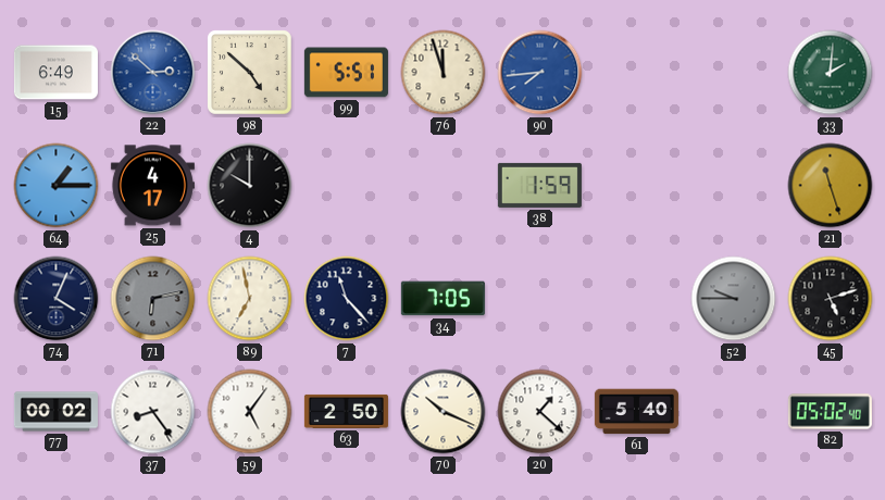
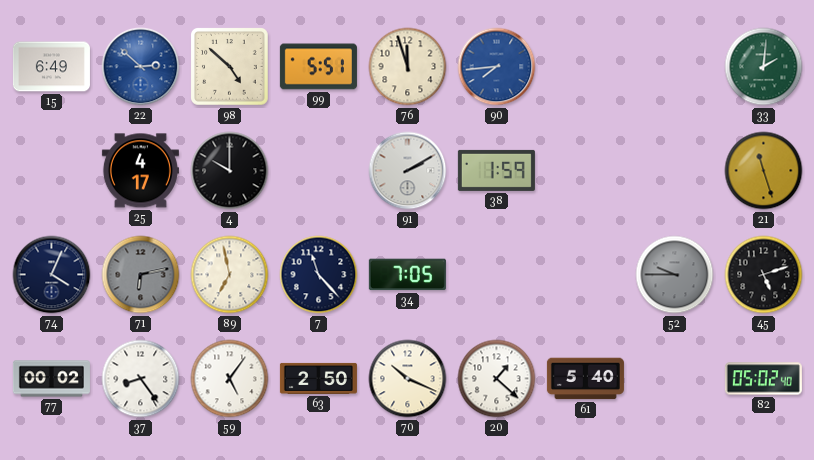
64: 1:15 -> none (57, 186)
91: none -> 2:10 (408, 171)
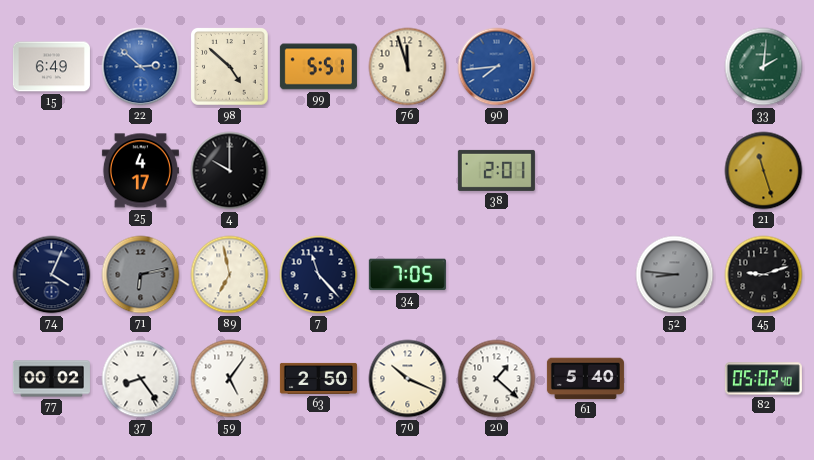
91: 2:10 -> none (408, 171)
38: 1:59 -> 2:01 (496, 170)
52: 9:45 -> 8:46 (675, 275)
45: 5:12 -> 9:12 (764, 275)
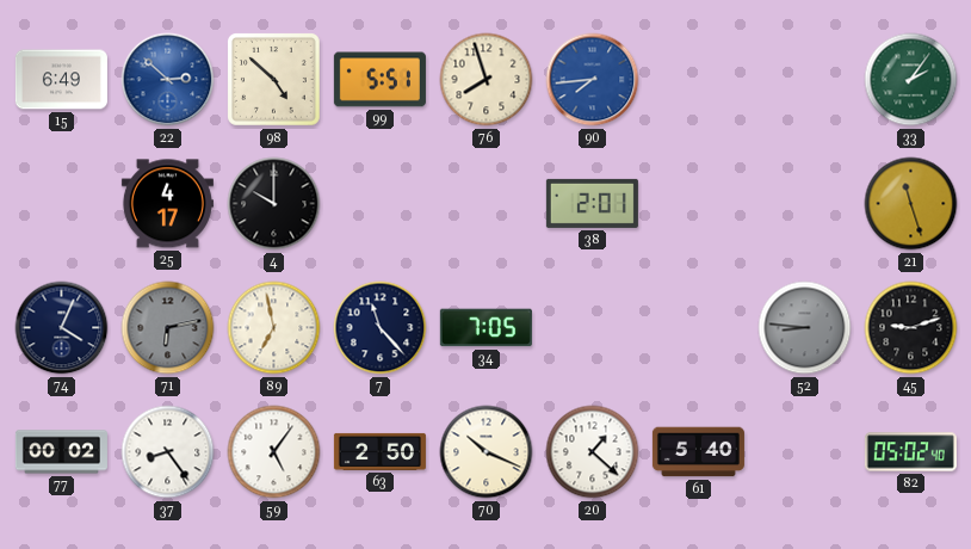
76: 11:57 -> 7:57 (487, 80)
33: 2:01 -> 2:06 (911, 80)
